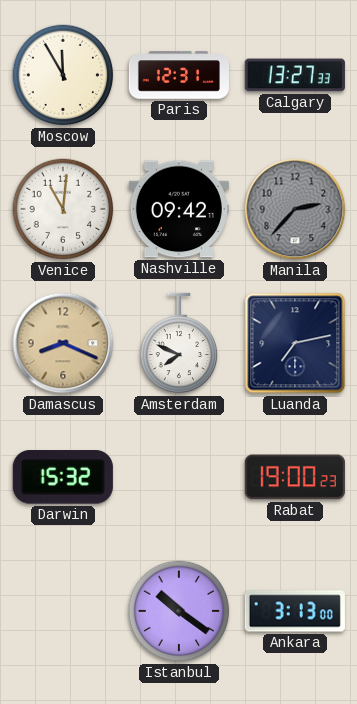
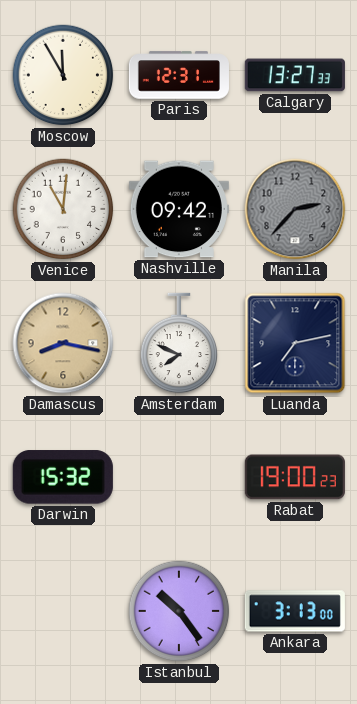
Damascus: 8:19 -> 8:17 (63, 343)
Istanbul: 10:21 -> 10:24 (179, 611)
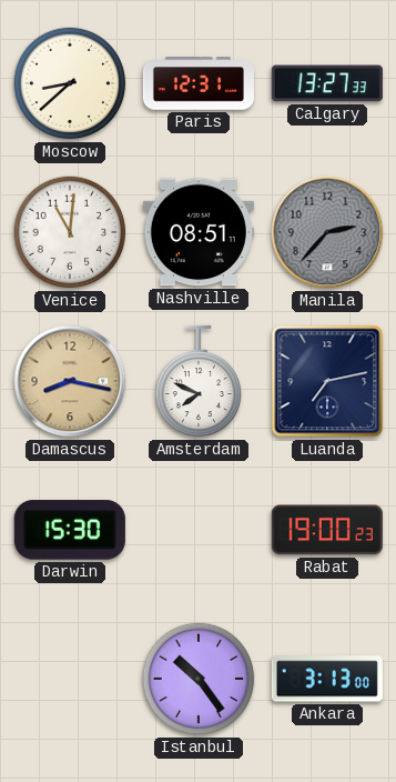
Moscow: 11:55 -> 8:38 (70, 83)
Nashville: 09:42 -> 08:51 (199, 232)
Darwin: 15:32 -> 15:30 (70, 530)
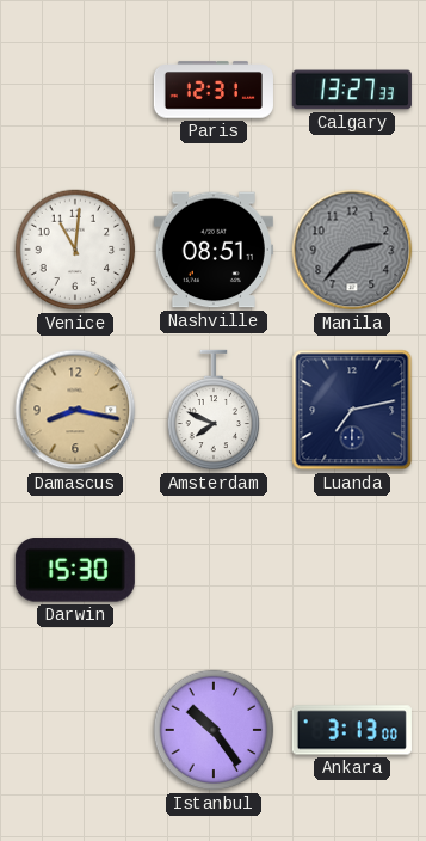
Moscow: 8:38 -> none (70, 83)
Rabat: 19:00 -> none (327, 530)
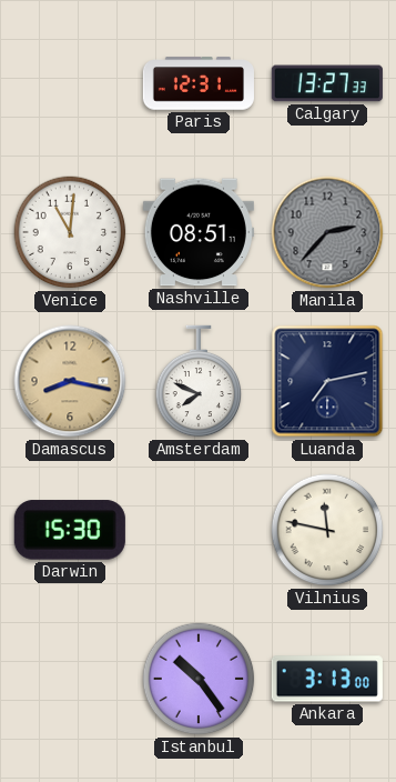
Vilnius: none -> 11:47 (327, 530)
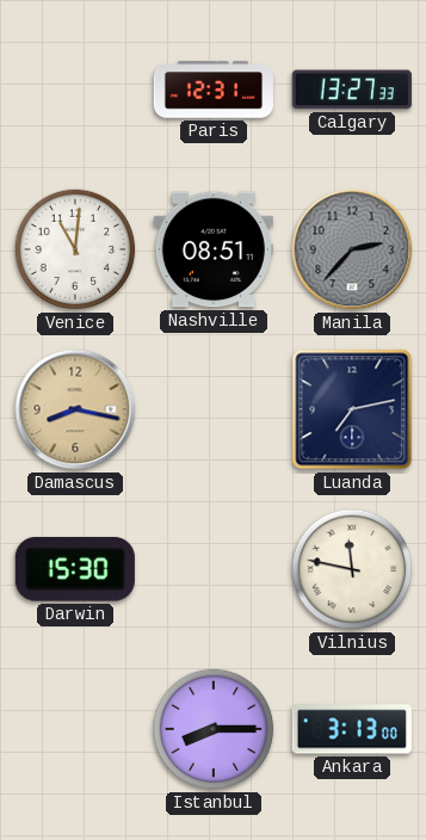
Amsterdam: 7:49 -> none (199, 381)
Istanbul: 10:24 -> 8:15 (214, 729)
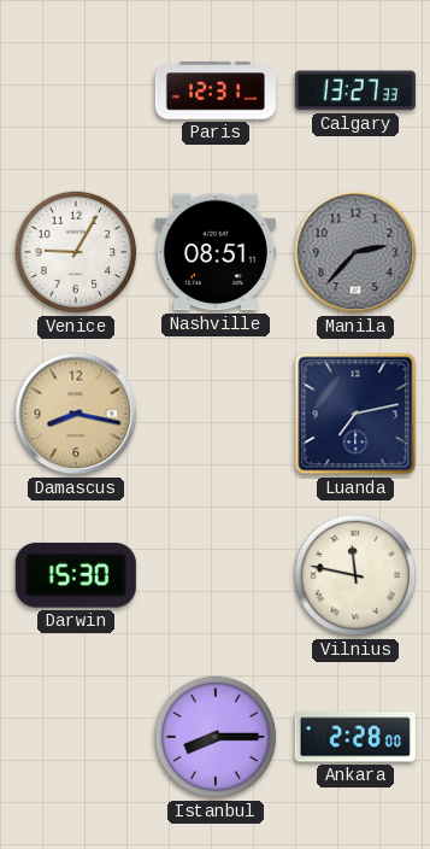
Venice: 11:01 -> 9:05 (76, 252)
Ankara: 3:13 -> 2:28 (355, 737)
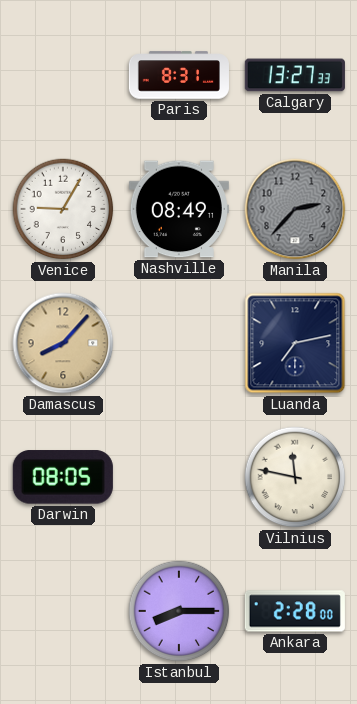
Paris: 12:31 -> 8:31 (179, 75)
Nashville: 08:51 -> 08:49 (179, 209)
Damascus: 8:17 -> 8:07 (63, 343)
Darwin: 15:30 -> 08:05 (63, 477)
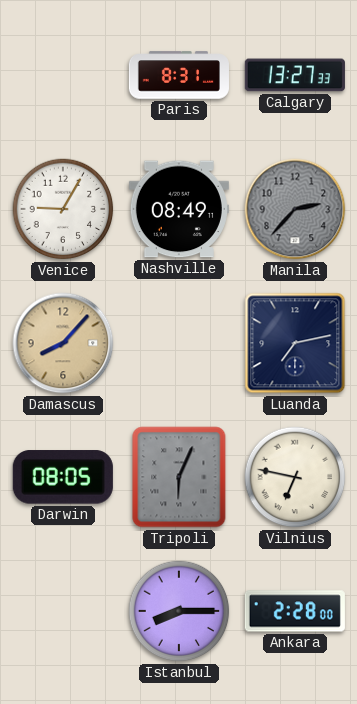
Tripoli: none -> 6:04 (179, 477)
Vilnius: 11:47 -> 6:47 (295, 477)
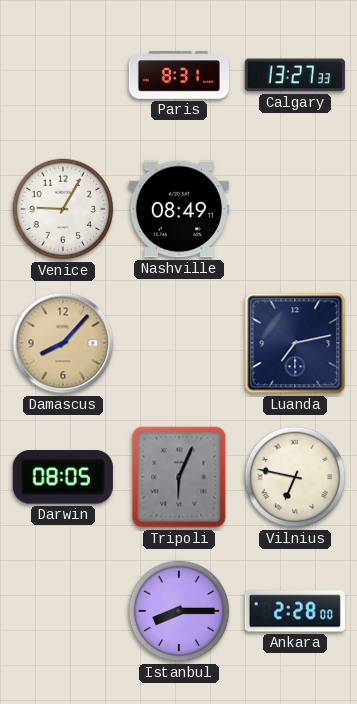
Manila: 2:37 -> none (295, 209)
